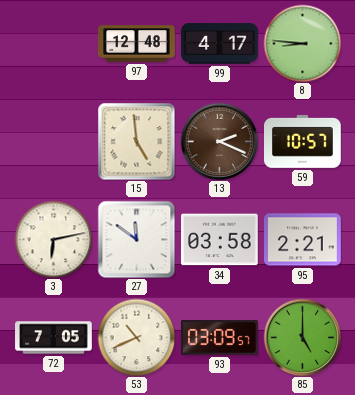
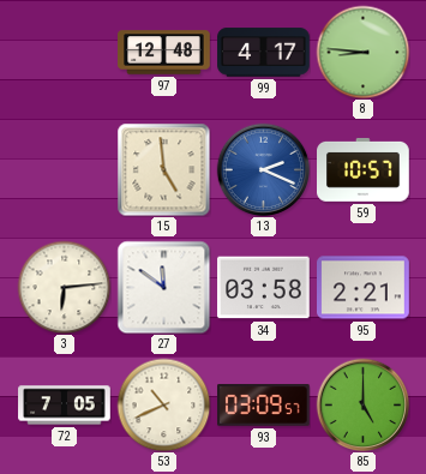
13 dial: brown -> blue (263, 169)
3: 6:13 -> 6:14 (64, 287)
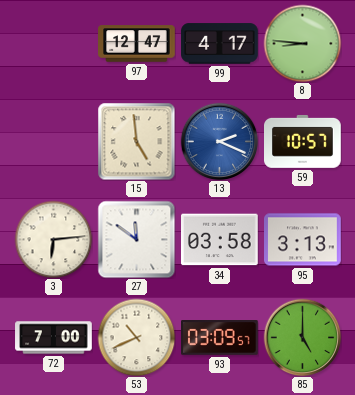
97: 12:48 -> 12:47 (137, 44)
95: 2:21 -> 3:13 (303, 240)
72: 7:05 -> 7:00 (54, 338)
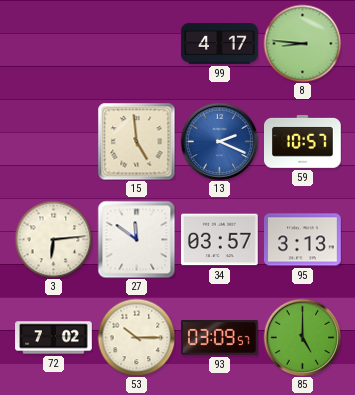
97: 12:47 -> none (137, 44)
34: 03:58 -> 03:57 (220, 240)
72: 7:00 -> 7:02 (54, 338)
53: 10:41 -> 10:15 (136, 337)
